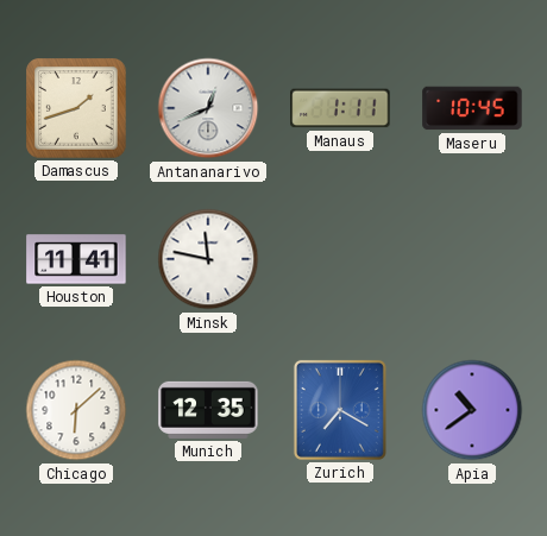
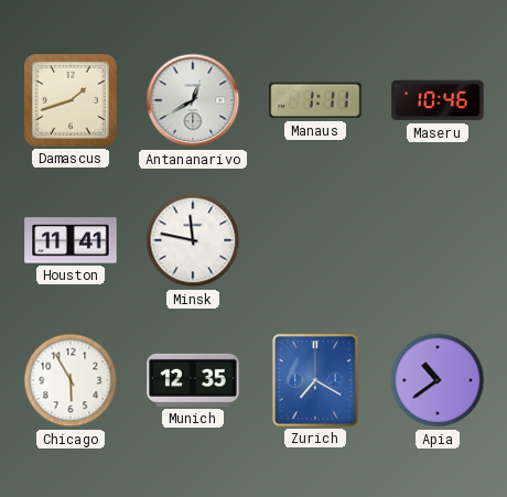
Antananarivo: 12:41 -> 12:40 (193, 100)
Maseru: 10:45 -> 10:46 (438, 100)
Chicago: 6:08 -> 5:55 (71, 380)
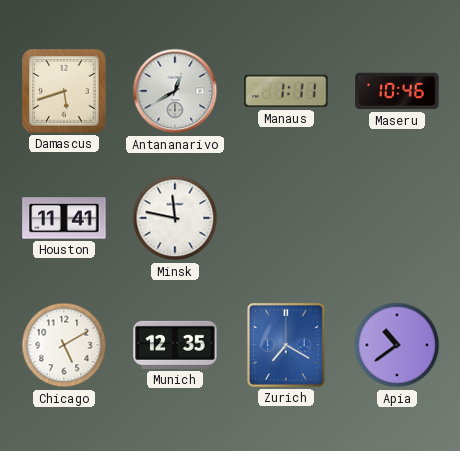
Damascus: 1:42 -> 5:42 (65, 92)
Chicago: 5:55 -> 5:10 (64, 345)
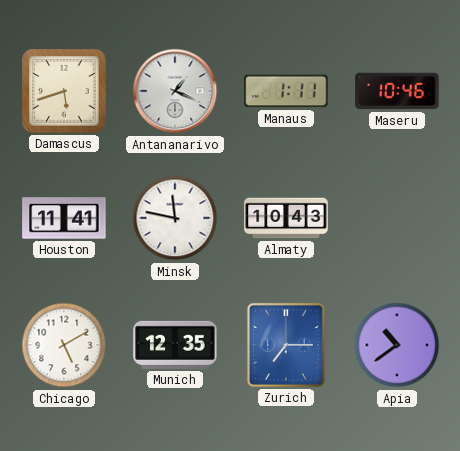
Antananarivo: 12:40 -> 1:19 (175, 91)
Almaty: none -> 10:43 (286, 218)
Zurich: 7:20 -> 7:15 (286, 345)
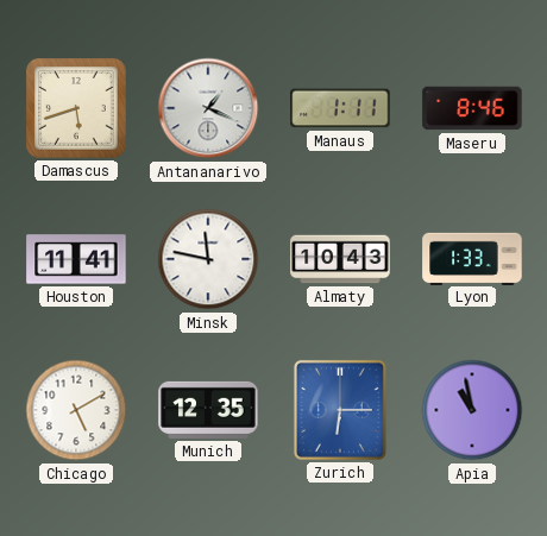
Maseru: 10:46 -> 8:46 (472, 108)
Lyon: none -> 1:33 (472, 258)
Zurich: 7:15 -> 6:15 (340, 410)
Apia: 10:39 -> 10:58 (472, 410)
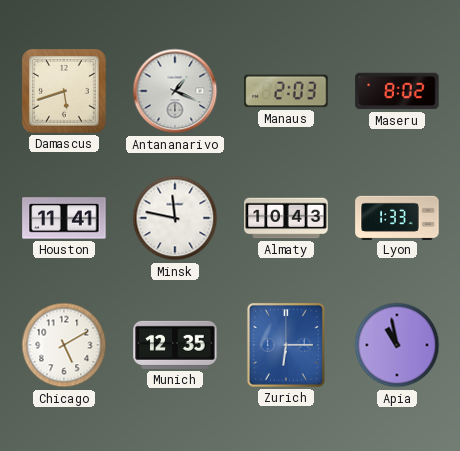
Manaus: 1:11 -> 2:03 (286, 91)
Maseru: 8:46 -> 8:02 (397, 91)
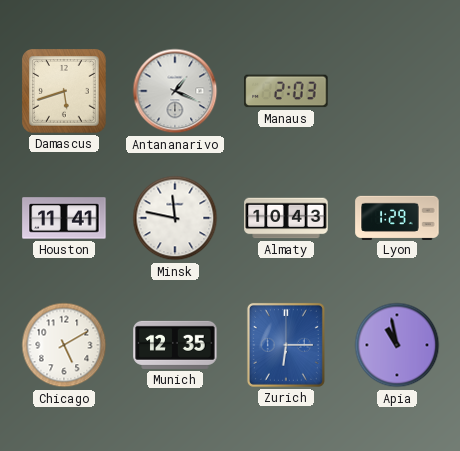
Maseru: 8:02 -> none (397, 91)
Lyon: 1:33 -> 1:29 (397, 217)
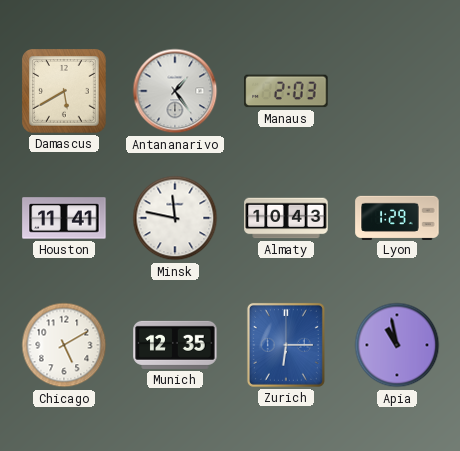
Damascus: 5:42 -> 5:40 (65, 92)
Antananarivo: 1:19 -> 1:24 (175, 91)
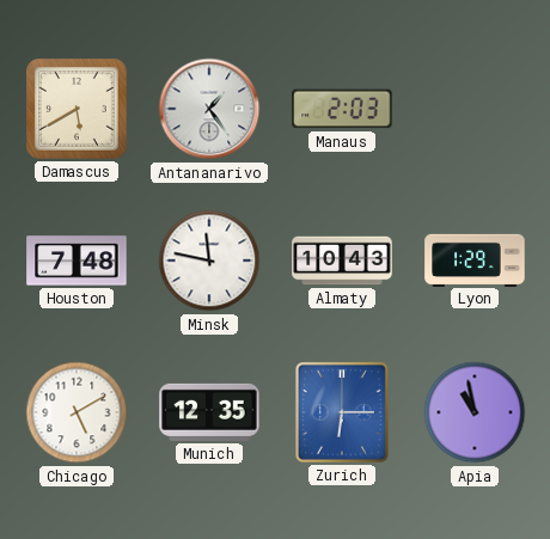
Houston: 11:41 -> 7:48 (77, 261)
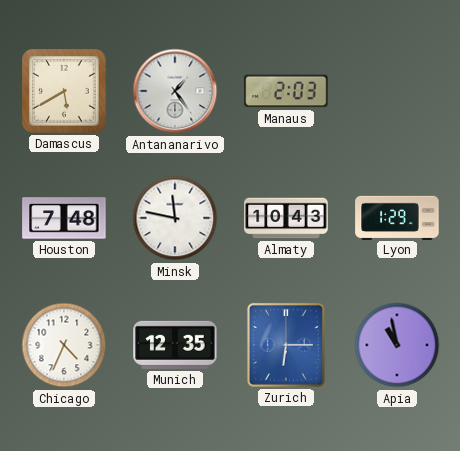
Chicago: 5:10 -> 4:34 (64, 345)
